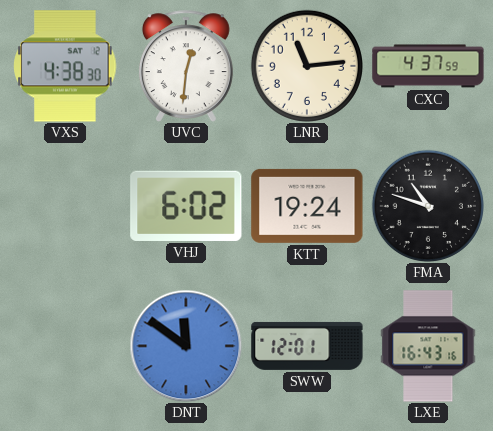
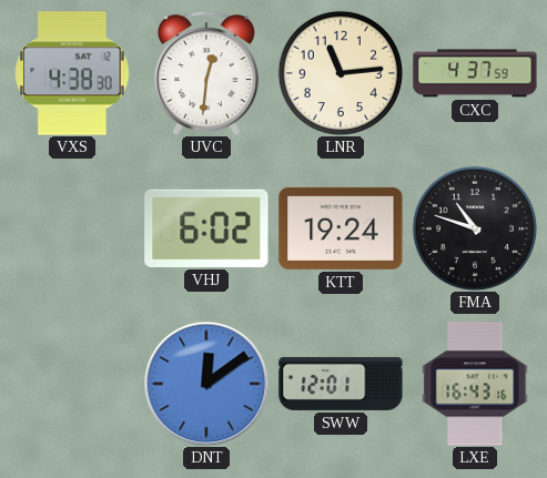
DNT: 11:51 -> 12:09 (206, 384)
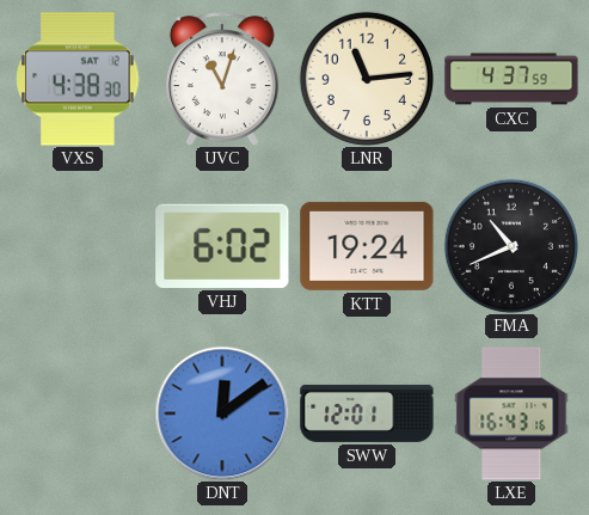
UVC: 12:31 -> 11:03 (222, 79)
FMA: 10:48 -> 10:41 (510, 245)
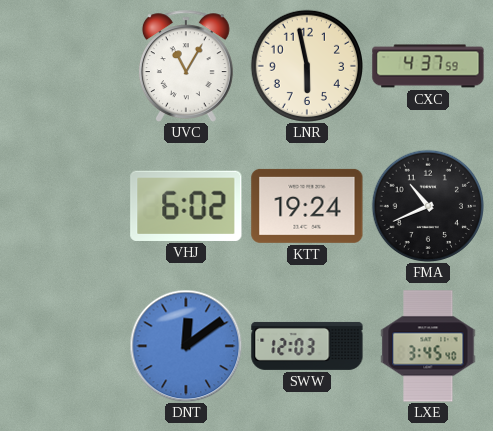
VXS: 4:38 -> none (78, 79)
UVC: 11:03 -> 11:05 (186, 66)
LNR: 11:14 -> 5:58 (306, 65)
SWW: 12:01 -> 12:03 (307, 346)
LXE: 16:43 -> 3:45 (428, 346)
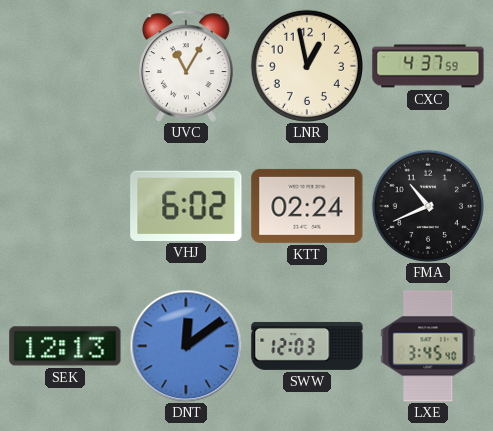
LNR: 5:58 -> 12:58 (306, 65)
KTT: 19:24 -> 02:24 (307, 206)
SEK: none -> 12:13 (65, 346)
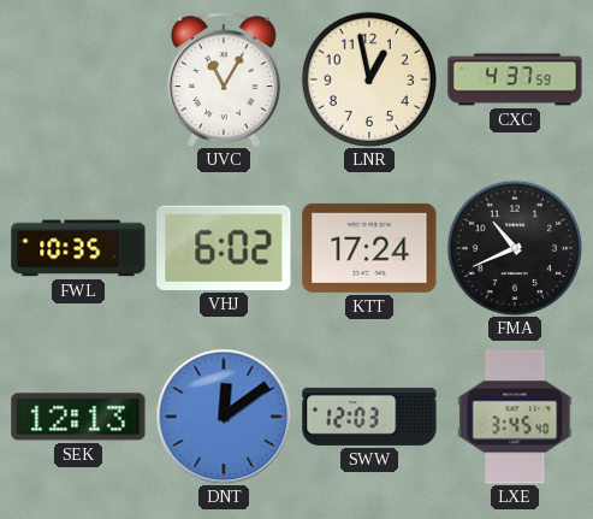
FWL: none -> 10:35 (78, 248)
KTT: 02:24 -> 17:24 (369, 248)
